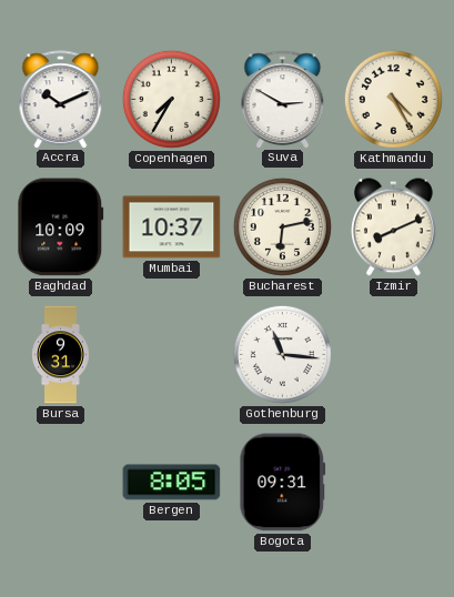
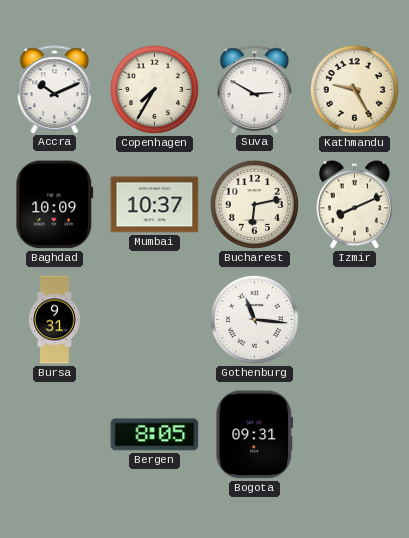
Kathmandu: 4:25 -> 9:25 (354, 89)
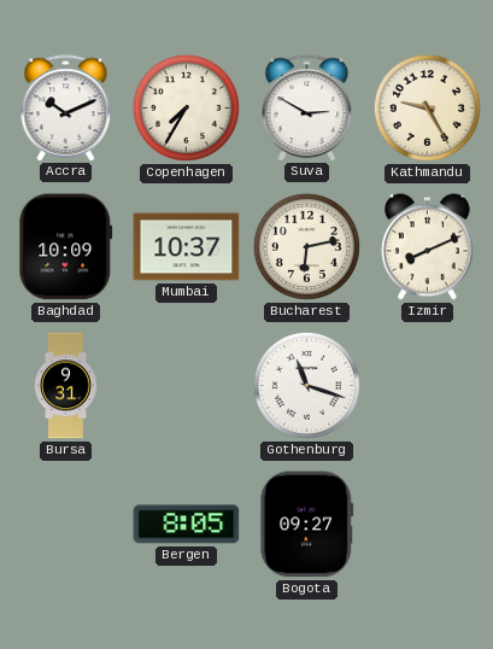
Gothenburg: 11:16 -> 11:18 (306, 385)
Bogota: 09:31 -> 09:27 (307, 525)
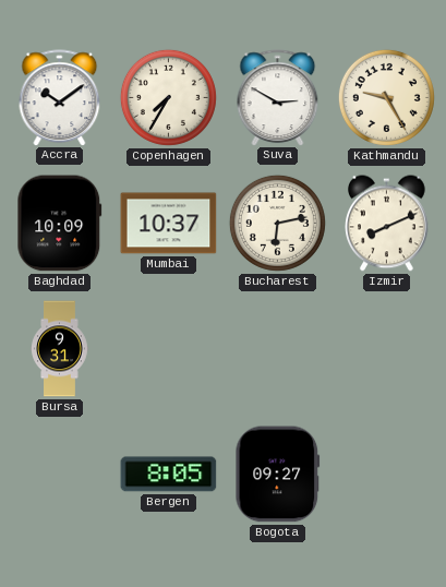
Accra: 10:11 -> 10:09 (60, 97)
Gothenburg: 11:18 -> none (306, 385)
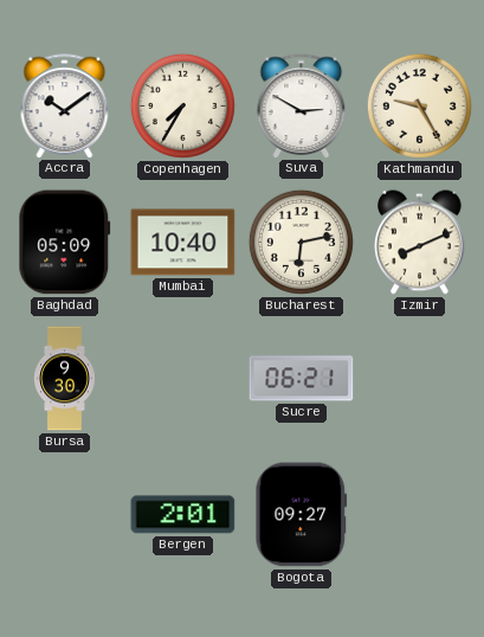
Baghdad: 10:09 -> 05:09 (65, 243)
Mumbai: 10:37 -> 10:40 (183, 243)
Bursa: 9:31 -> 9:30 (65, 379)
Sucre: none -> 06:21 (302, 379)
Bergen: 8:05 -> 2:01 (183, 515)
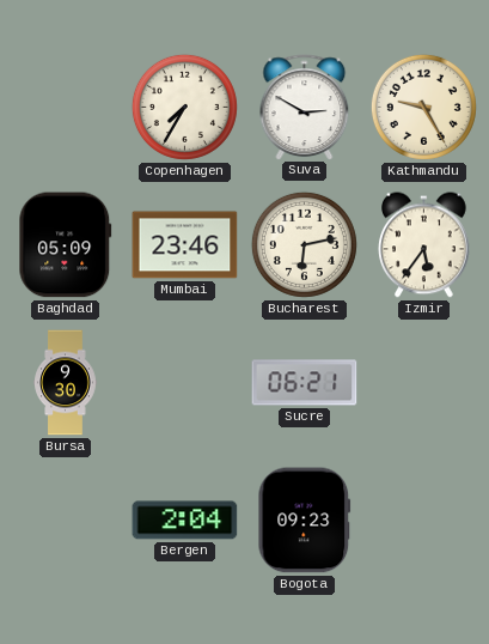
Accra: 10:09 -> none (65, 105)
Mumbai: 10:40 -> 23:46 (185, 245)
Izmir: 8:11 -> 5:36 (424, 245)
Bergen: 2:01 -> 2:04 (185, 521)
Bogota: 09:27 -> 09:23 (305, 521)
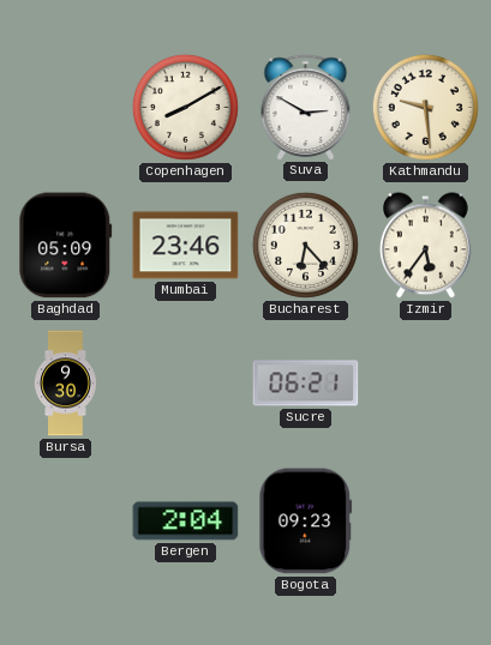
Copenhagen: 7:35 -> 8:10 (185, 107)
Kathmandu: 9:25 -> 9:29 (425, 107)
Bucharest: 6:13 -> 6:23 (305, 245)
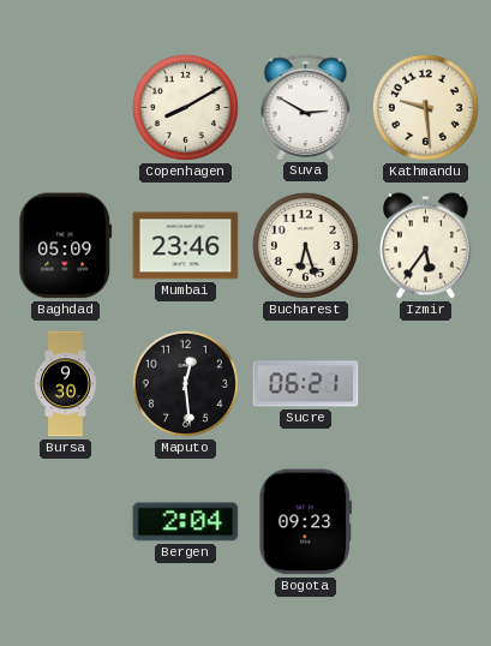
Bucharest: 6:23 -> 6:27 (305, 245)
Maputo: none -> 12:29 (185, 383)
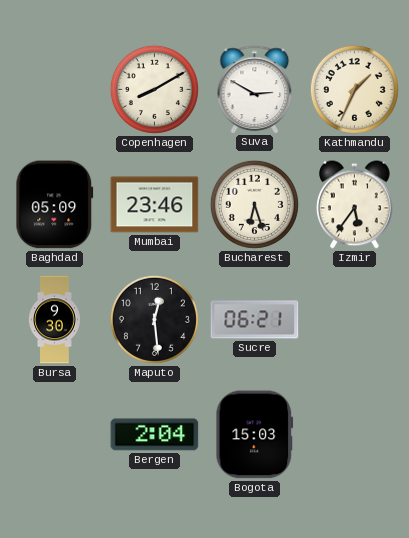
Kathmandu: 9:29 -> 1:34 (354, 89)
Bogota: 09:23 -> 15:03 (255, 435)
